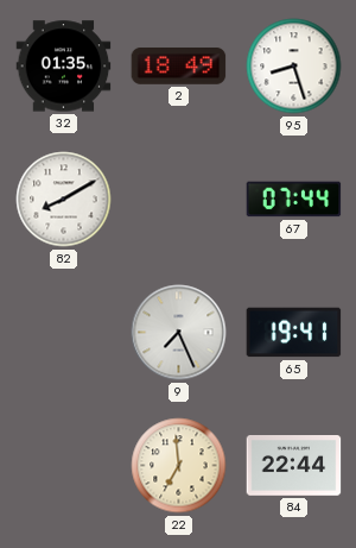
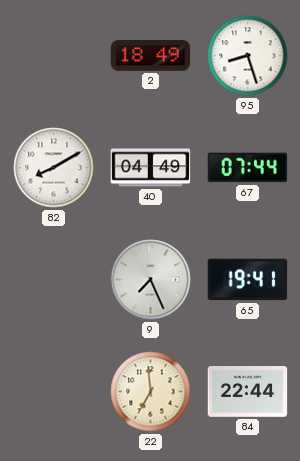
32: 01:35 -> none (64, 67)
40: none -> 04:49 (151, 168)
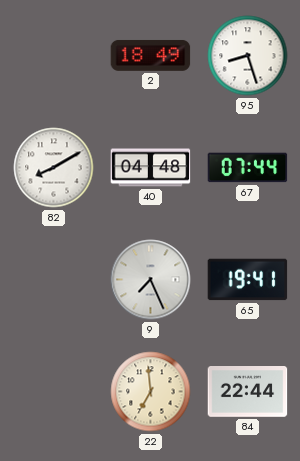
40: 04:49 -> 04:48 (151, 168)
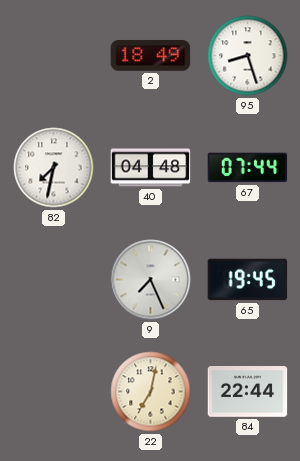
82: 8:10 -> 7:32 (54, 168)
65: 19:41 -> 19:45 (248, 280)
22: 6:59 -> 7:02 (151, 392)
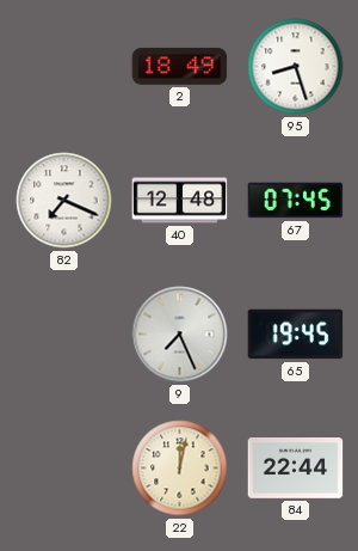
82: 7:32 -> 7:19 (64, 201)
40: 04:48 -> 12:48 (180, 201)
67: 07:44 -> 07:45 (296, 201)
22: 7:02 -> 12:02 (180, 469)
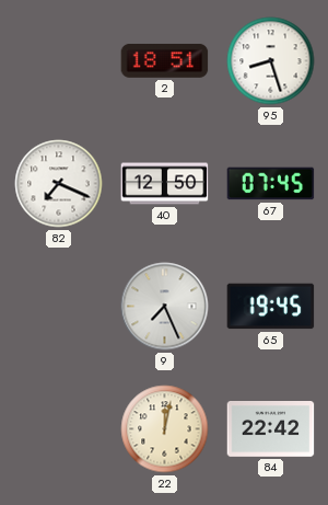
2: 18:49 -> 18:51 (165, 60)
40: 12:48 -> 12:50 (165, 184)
84: 22:44 -> 22:42 (271, 429)
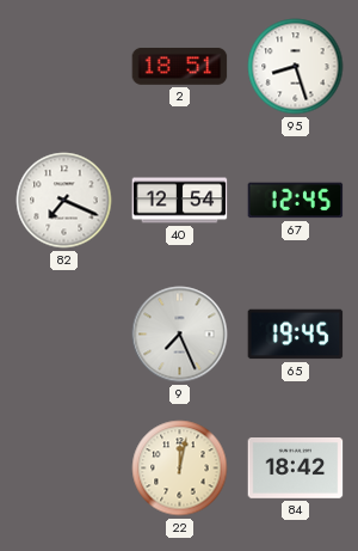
40: 12:50 -> 12:54 (180, 201)
67: 07:45 -> 12:45 (296, 201)
84: 22:42 -> 18:42 (296, 469)
